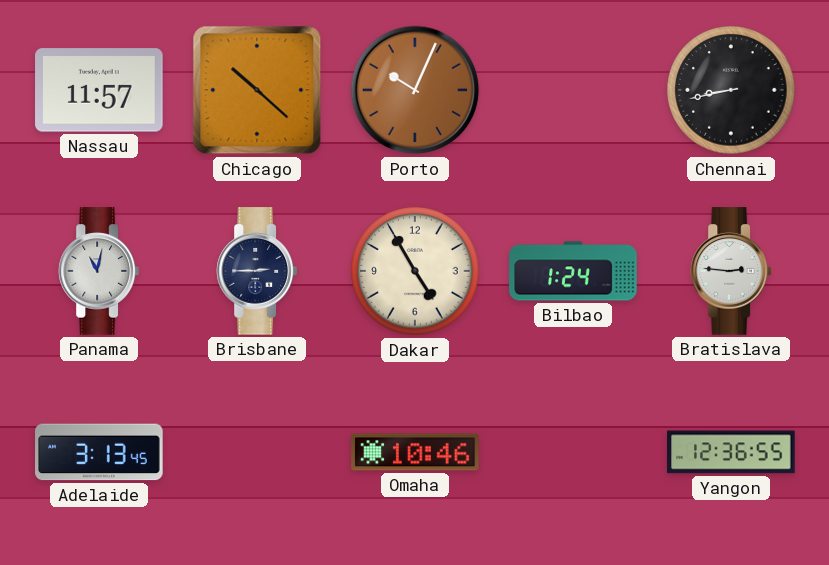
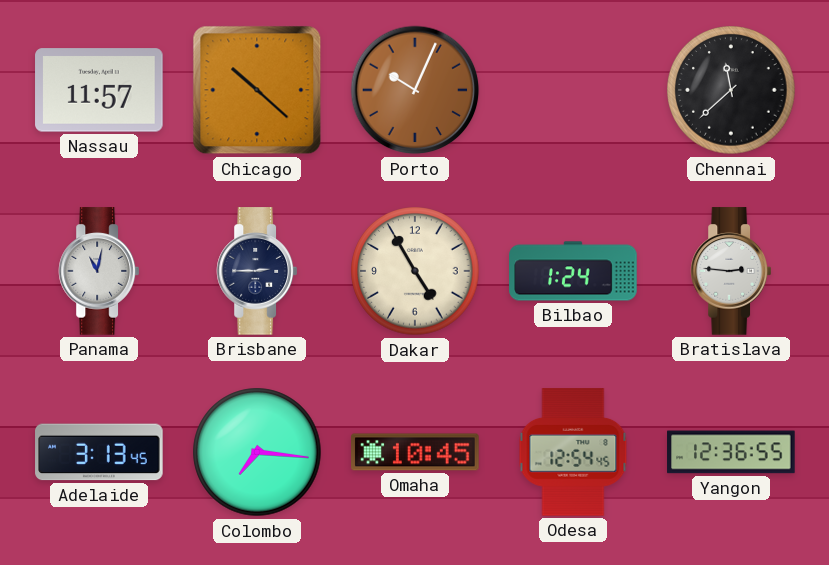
Chennai: 8:43 -> 11:38 (731, 90)
Colombo: none -> 7:16 (257, 452)
Omaha: 10:46 -> 10:45 (415, 452)
Odesa: none -> 12:54 (573, 452)
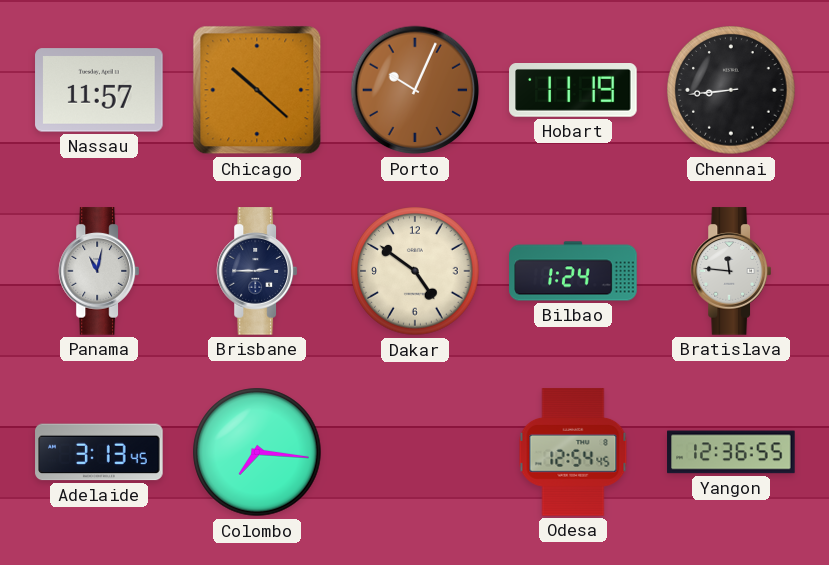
Hobart: none -> 11:19 (573, 91)
Chennai: 11:38 -> 8:44 (731, 90)
Dakar: 4:55 -> 4:51 (415, 271)
Bratislava: 2:46 -> 11:46 (730, 271)
Omaha: 10:45 -> none (415, 452)
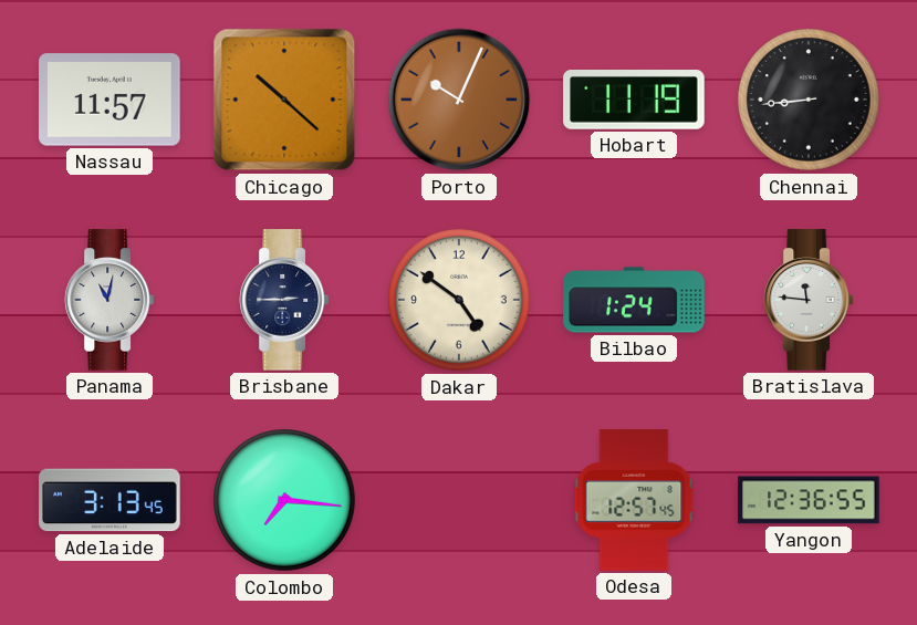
Odesa: 12:54 -> 12:57 (634, 500)
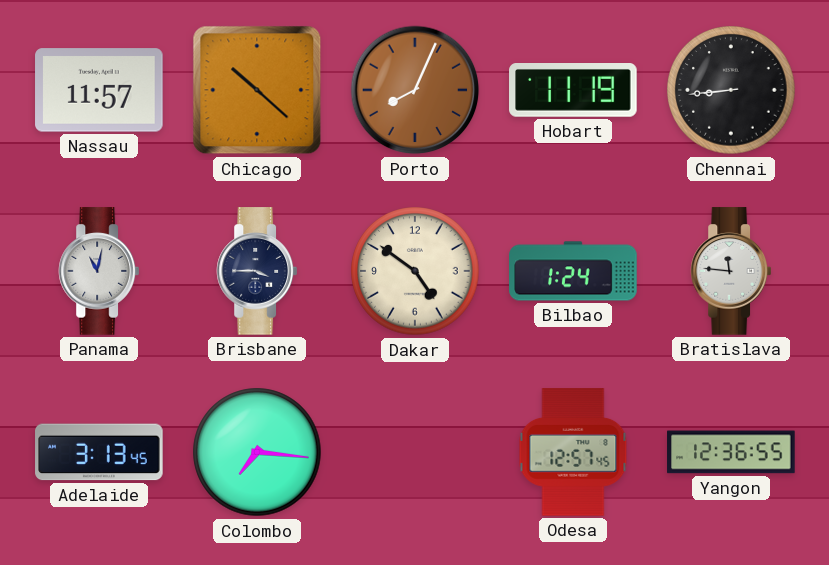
Porto: 10:04 -> 8:04 (415, 90)
Brisbane: 2:45 -> 3:45 (256, 271)
